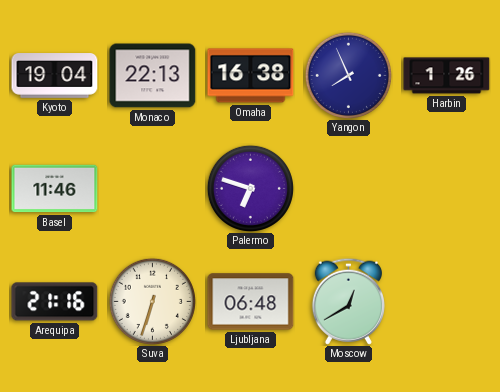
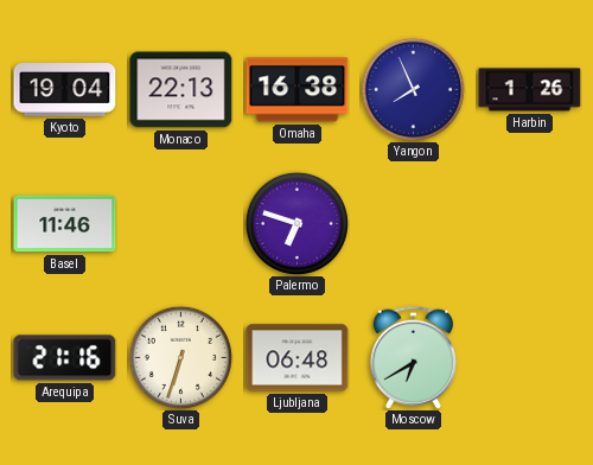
Moscow: 12:40 -> 6:40 (413, 357)
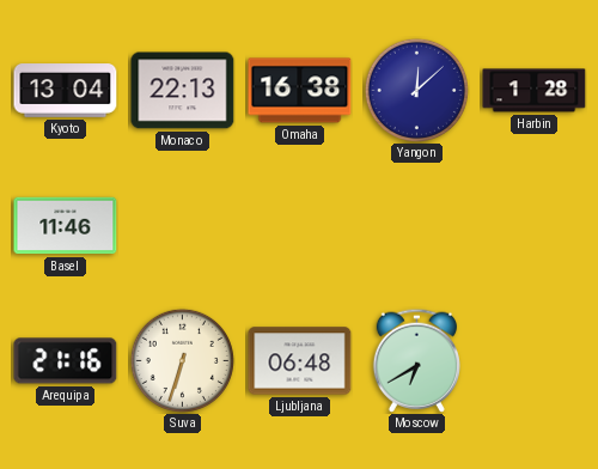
Kyoto: 19:04 -> 13:04 (66, 91)
Yangon: 7:56 -> 12:08 (416, 90)
Harbin: 1:26 -> 1:28 (535, 91)
Palermo: 6:48 -> none (296, 223)
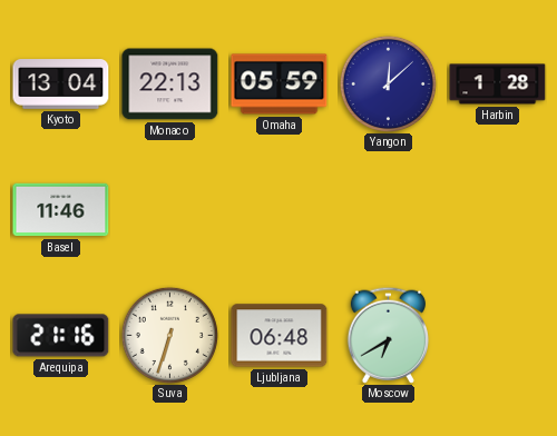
Omaha: 16:38 -> 05:59 (280, 85)
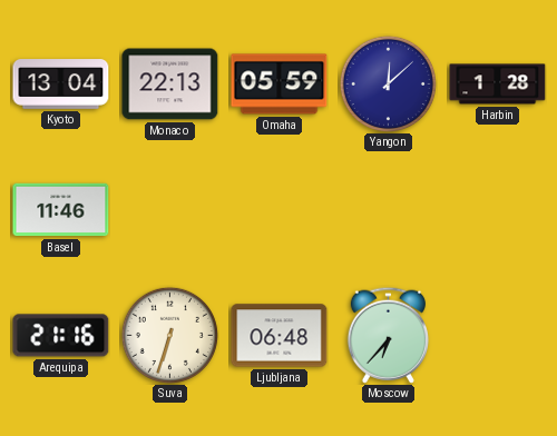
Moscow: 6:40 -> 6:37 (388, 335)
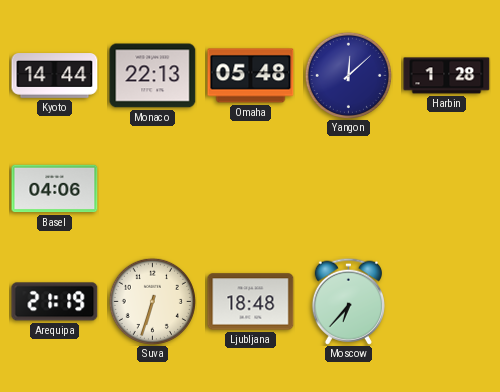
Kyoto: 13:04 -> 14:44 (55, 76)
Omaha: 05:59 -> 05:48 (251, 76)
Basel: 11:46 -> 04:06 (55, 189)
Arequipa: 21:16 -> 21:19 (55, 302)
Ljubljana: 06:48 -> 18:48 (251, 302)
